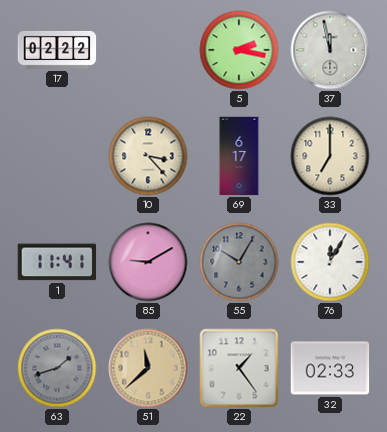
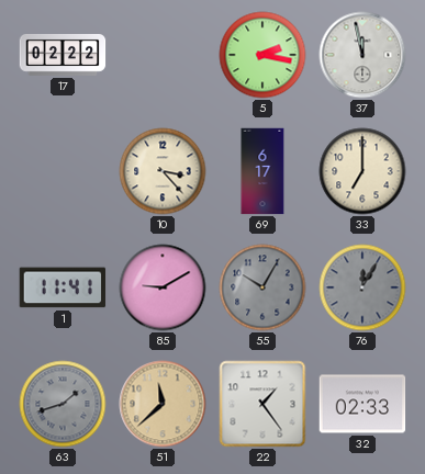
76 dial: white -> grey (362, 287)
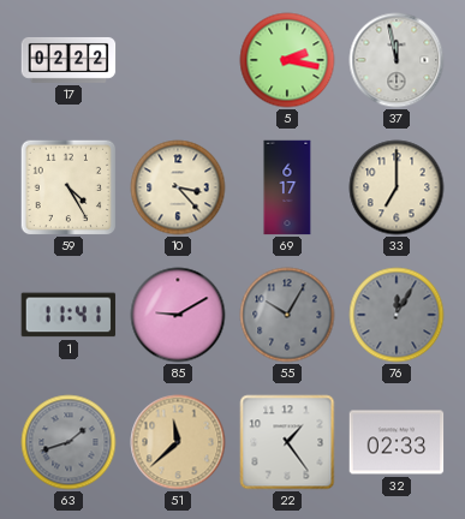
59: none -> 4:25 (68, 187)
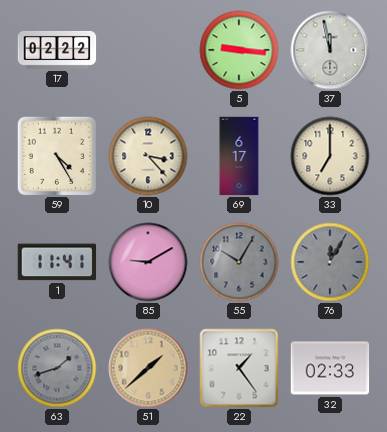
5: 2:17 -> 9:16 (239, 50)
51: 11:38 -> 1:38 (148, 368)
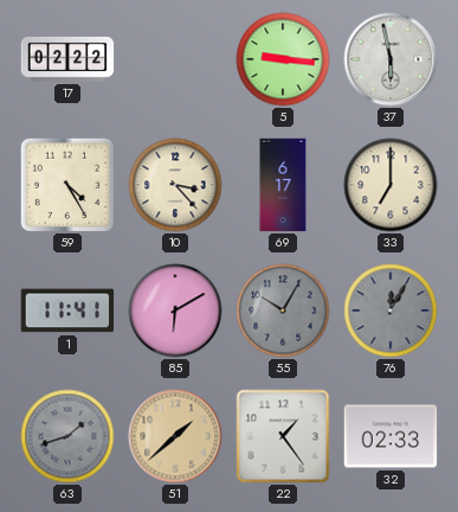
37: 11:58 -> 5:58 (391, 59)
85: 9:10 -> 6:10 (175, 311)
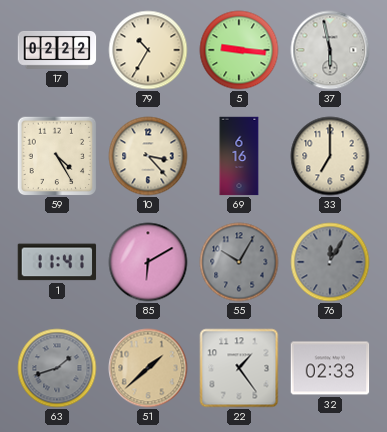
79: none -> 10:35 (148, 50)
69: 6:17 -> 6:16 (239, 156)
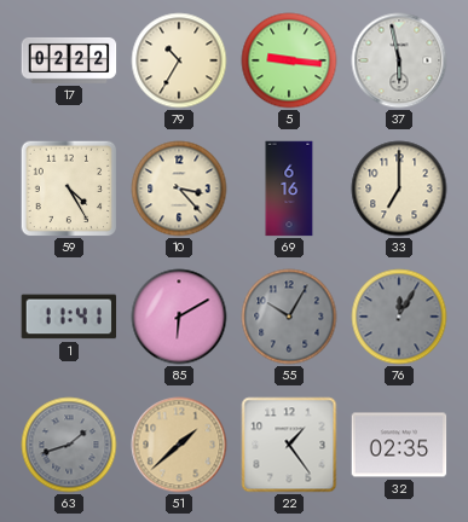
32: 02:33 -> 02:35 (399, 445)
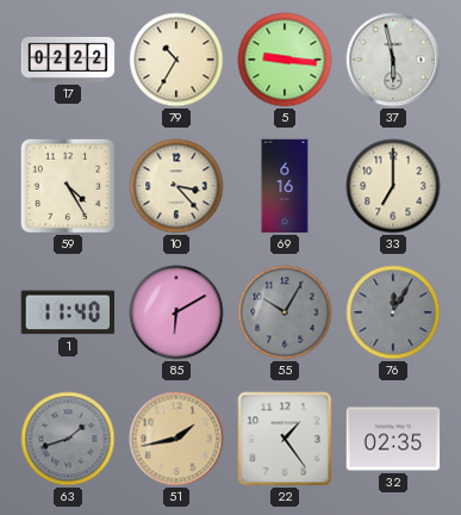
1: 11:41 -> 11:40 (68, 312)
51: 1:38 -> 1:43 (176, 439)
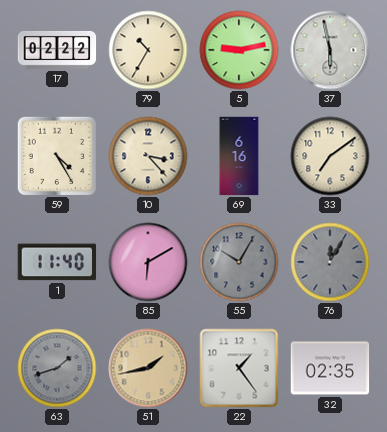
5: 9:16 -> 9:13 (239, 50)
33: 7:00 -> 7:09 (330, 156)
